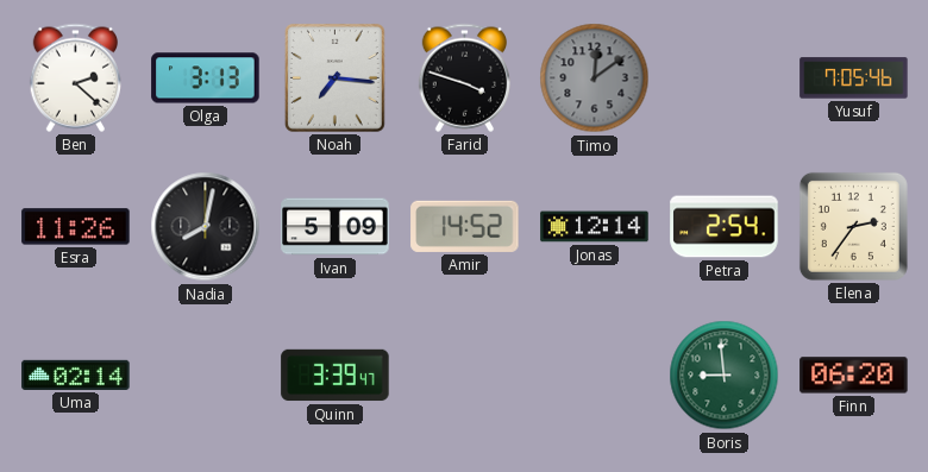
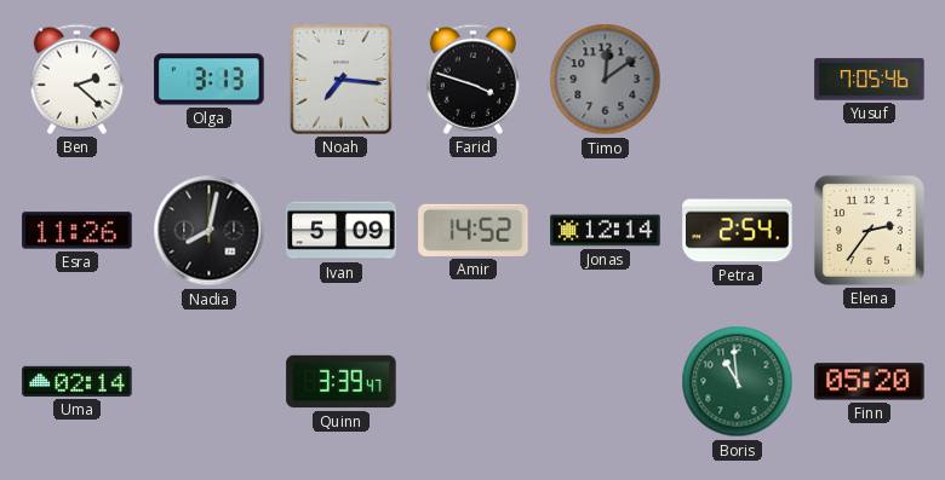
Boris: 8:59 -> 10:59 (738, 382)
Finn: 06:20 -> 05:20 (870, 382)
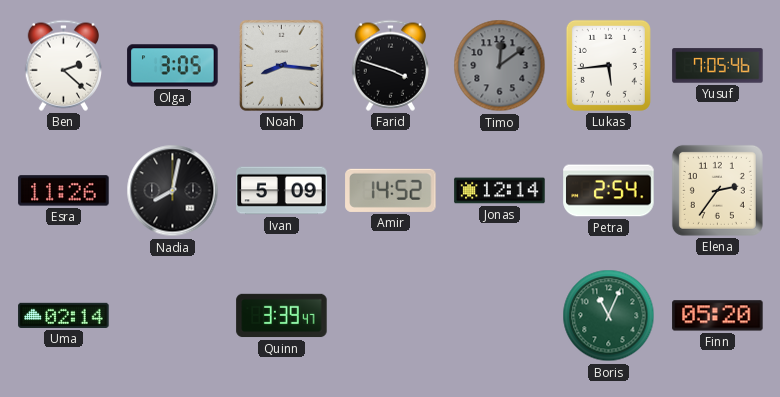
Olga: 3:13 -> 3:05 (173, 66)
Noah: 7:16 -> 8:16 (281, 65)
Lukas: none -> 5:44 (608, 65)
Boris: 10:59 -> 11:04 (609, 316)
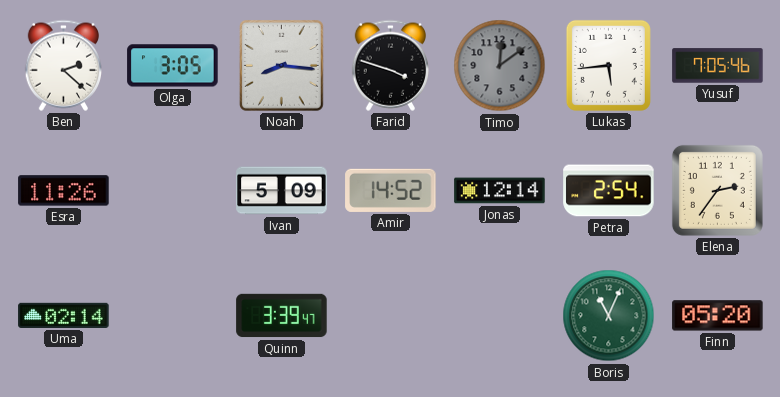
Nadia: 8:02 -> none (173, 191)
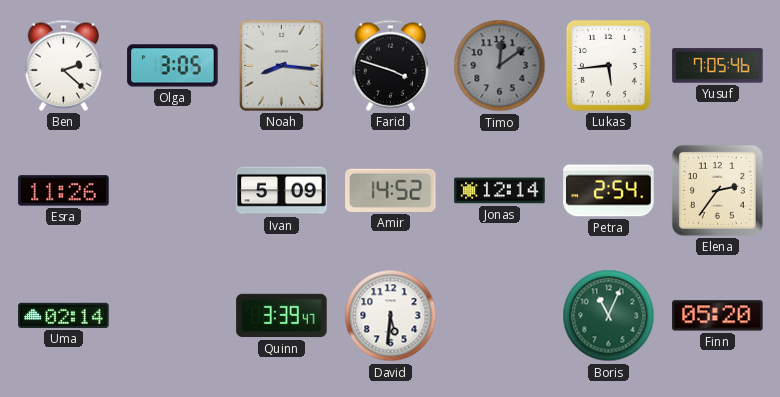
David: none -> 5:31 (391, 316)
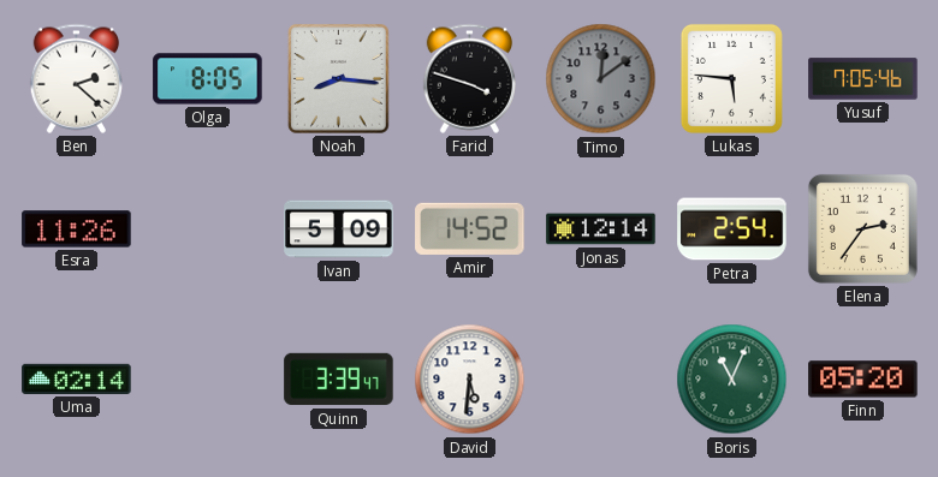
Olga: 3:05 -> 8:05 (208, 79)
Lukas: 5:44 -> 5:46 (731, 78)
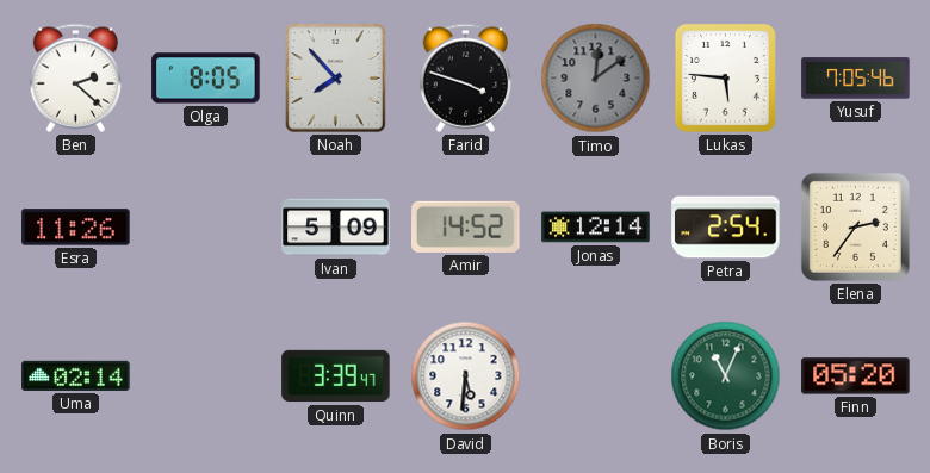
Noah: 8:16 -> 7:53 (335, 77)
